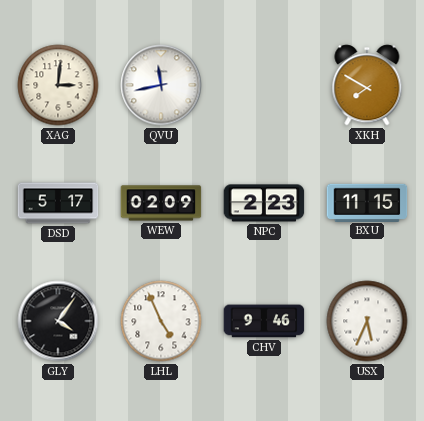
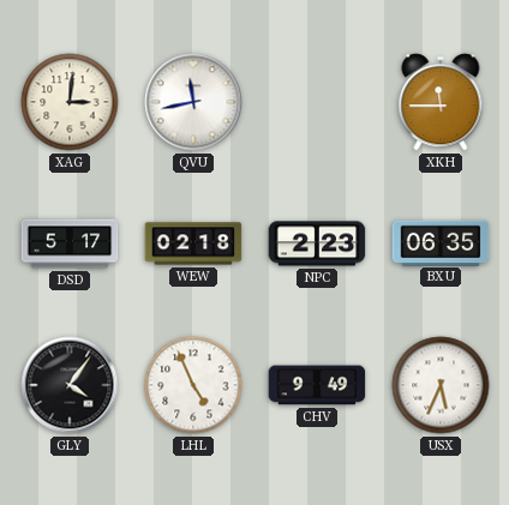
XKH: 7:50 -> 11:45 (441, 102)
WEW: 02:09 -> 02:18 (193, 244)
BXU: 11:15 -> 06:35 (441, 242)
CHV: 9:46 -> 9:49 (317, 385)
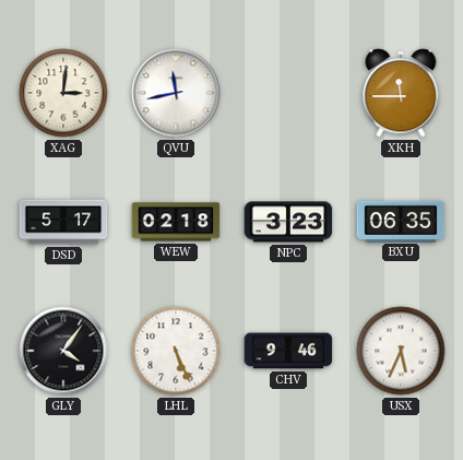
NPC: 2:23 -> 3:23 (288, 222)
LHL: 4:56 -> 5:26 (176, 351)
CHV: 9:49 -> 9:46 (288, 351)
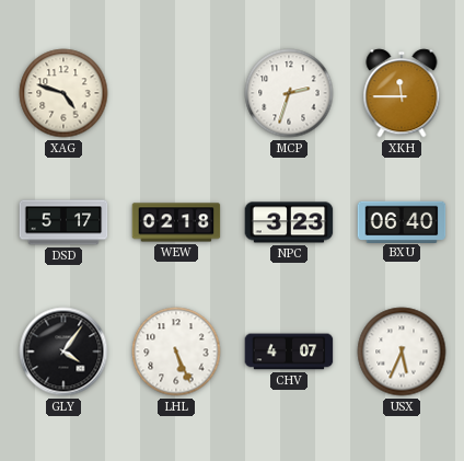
XAG: 3:01 -> 4:48 (63, 93)
QVU: 11:43 -> none (176, 93)
MCP: none -> 2:33 (289, 93)
BXU: 06:35 -> 06:40 (402, 221)
CHV: 9:46 -> 4:07 (289, 351)
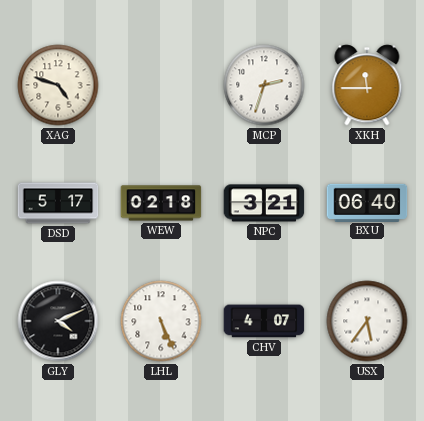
NPC: 3:23 -> 3:21 (264, 203)
GLY: 4:06 -> 4:11 (58, 321)
USX: 5:34 -> 5:36 (367, 321)
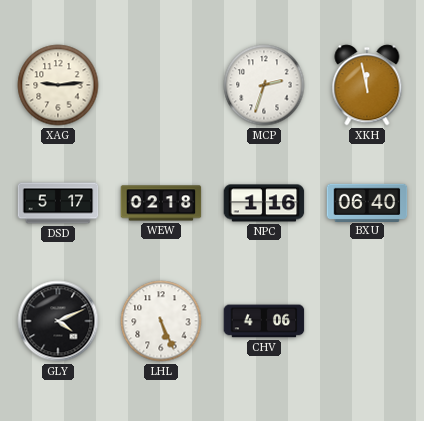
XAG: 4:48 -> 9:14 (58, 85)
XKH: 11:45 -> 11:58 (367, 85)
NPC: 3:21 -> 1:16 (264, 203)
CHV: 4:07 -> 4:06 (264, 321)
USX: 5:36 -> none (367, 321)
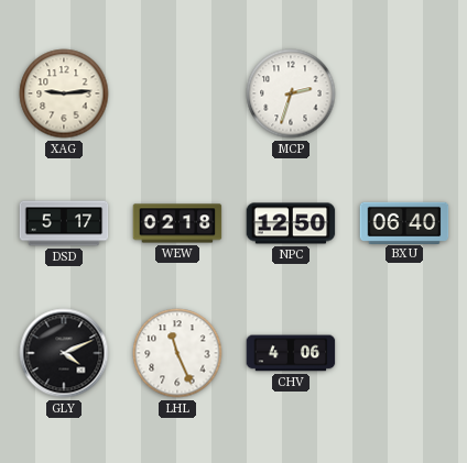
XKH: 11:58 -> none (367, 85)
NPC: 1:16 -> 12:50 (291, 223)
LHL: 5:26 -> 11:26 (177, 353)
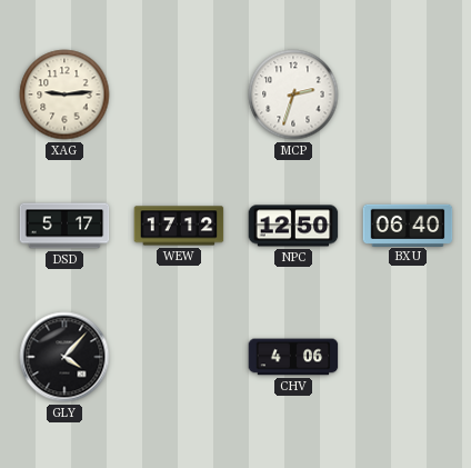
WEW: 02:18 -> 17:12 (179, 226)
GLY: 4:11 -> 4:07 (64, 357)
LHL: 11:26 -> none (177, 353)
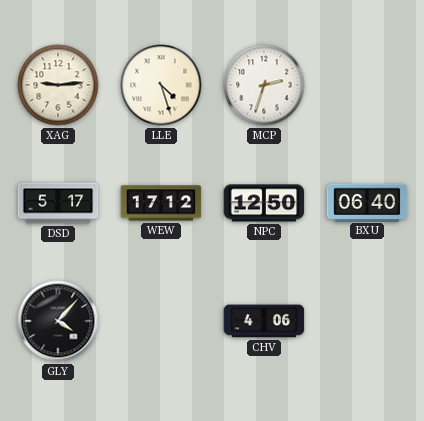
LLE: none -> 4:27 (161, 85)
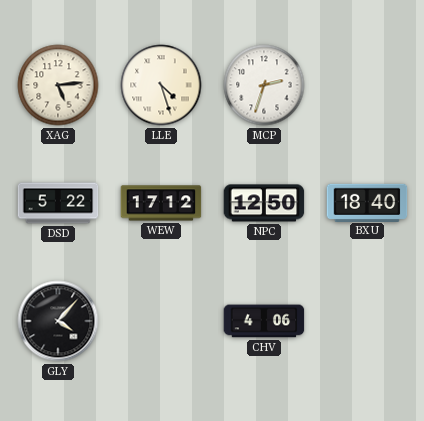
XAG: 9:14 -> 5:14 (58, 85)
DSD: 5:17 -> 5:22 (58, 203)
BXU: 06:40 -> 18:40 (367, 202)
